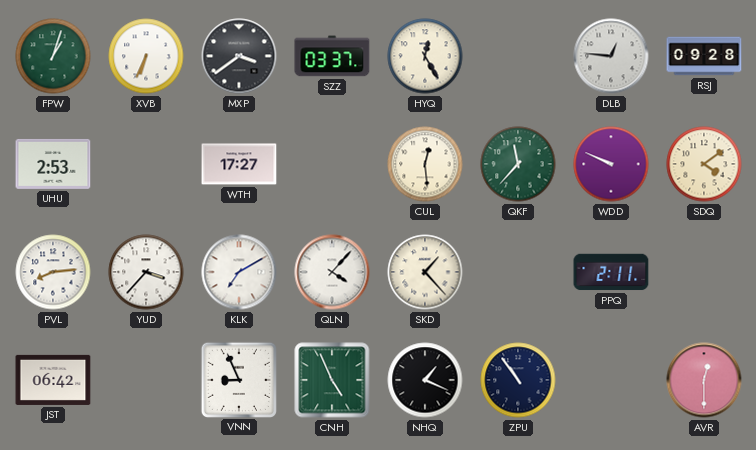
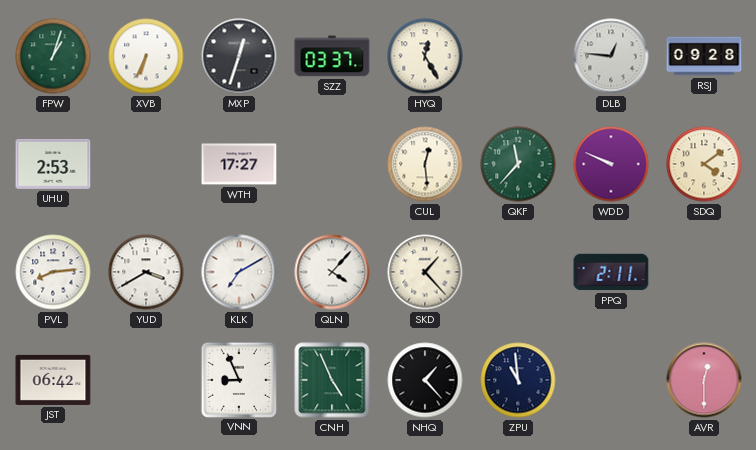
MXP: 3:39 -> 12:33 (239, 56)
YUD: 3:37 -> 3:40 (146, 272)
NHQ: 1:19 -> 1:23 (425, 380)
ZPU: 10:54 -> 10:59 (518, 380)
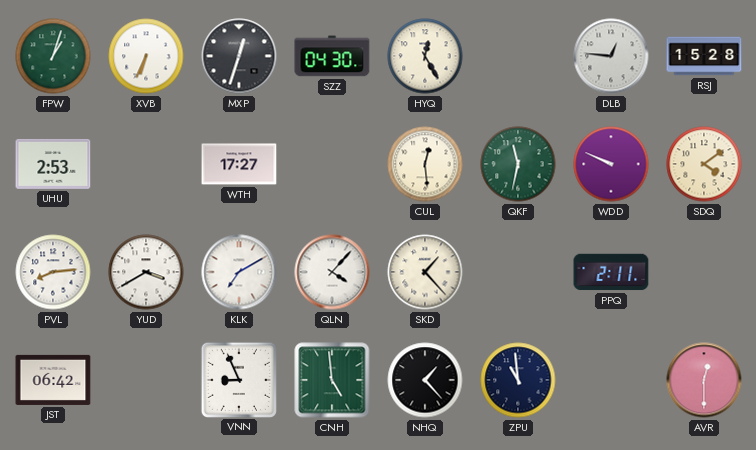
SZZ: 03:37 -> 04:30 (332, 56)
RSJ: 09:28 -> 15:28 (704, 56)
QKF: 11:37 -> 11:32 (518, 164)
CNH: 4:56 -> 4:59 (332, 380)
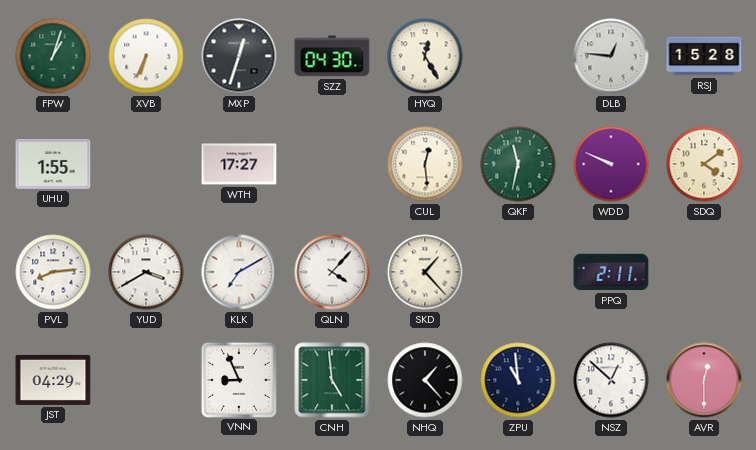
UHU: 2:53 -> 1:55 (53, 164)
JST: 06:42 -> 04:29 (53, 380)
NSZ: none -> 12:52 (611, 380)
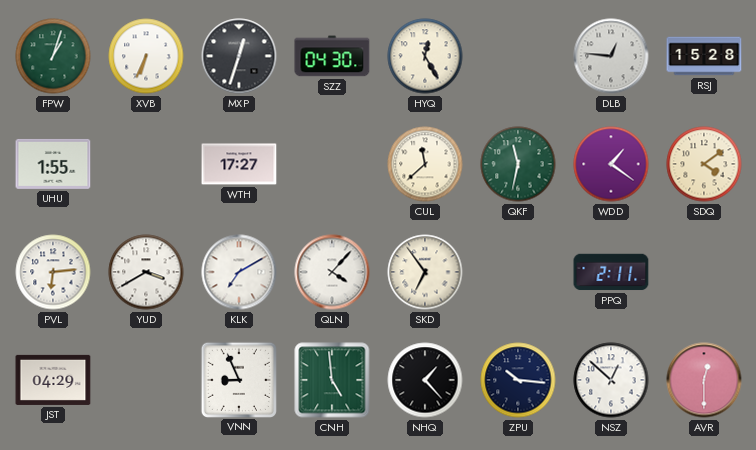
CUL: 12:29 -> 11:38 (425, 164)
WDD: 9:49 -> 1:21 (611, 164)
PVL: 8:14 -> 6:14 (53, 272)
SKD: 1:23 -> 6:54 (425, 272)
ZPU: 10:59 -> 10:16 (518, 380)
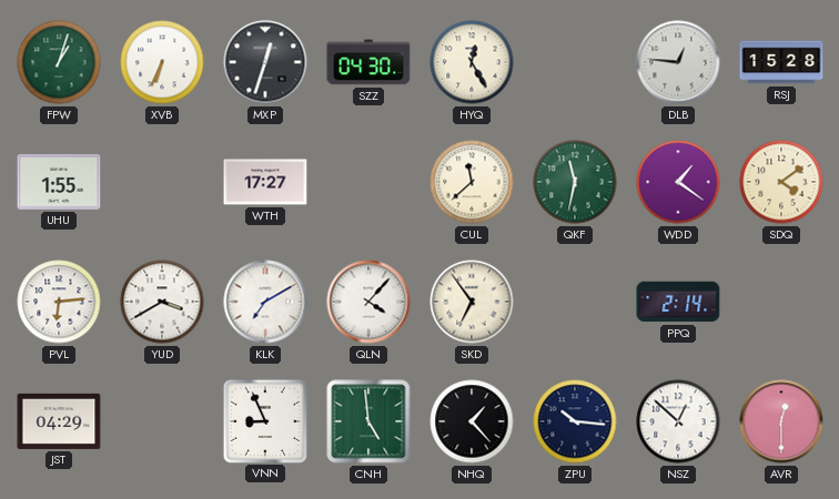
PPQ: 2:11 -> 2:14 (678, 302)
